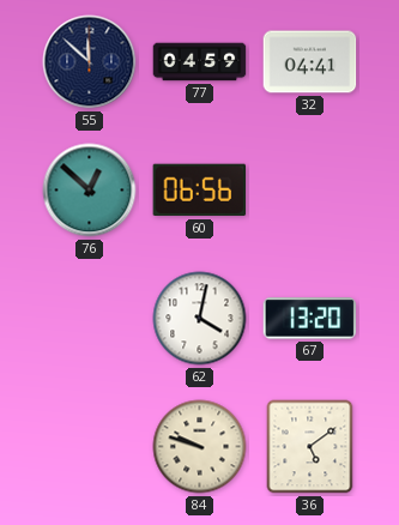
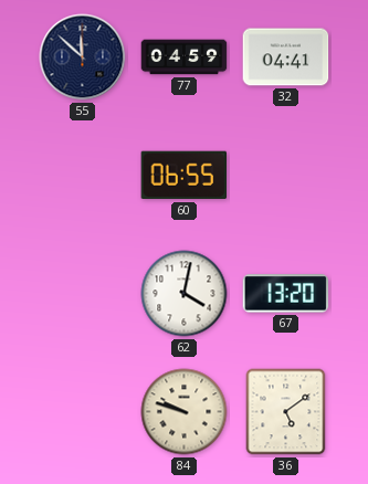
76: 12:52 -> none (90, 191)
60: 06:56 -> 06:55 (185, 176)
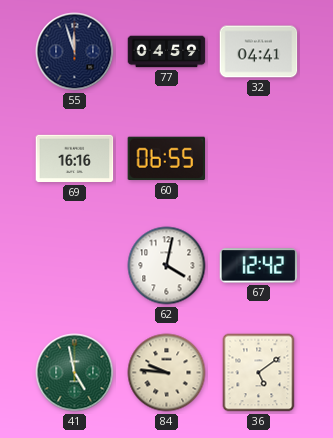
55: 11:52 -> 11:57 (75, 52)
69: none -> 16:16 (75, 159)
67: 13:20 -> 12:42 (259, 266)
41: none -> 4:58 (75, 373)
84: 9:48 -> 9:46 (167, 373)
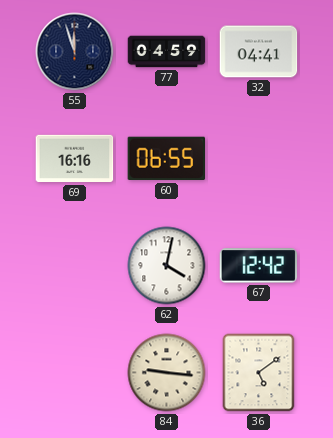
41: 4:58 -> none (75, 373)
84: 9:46 -> 9:16 (167, 373)
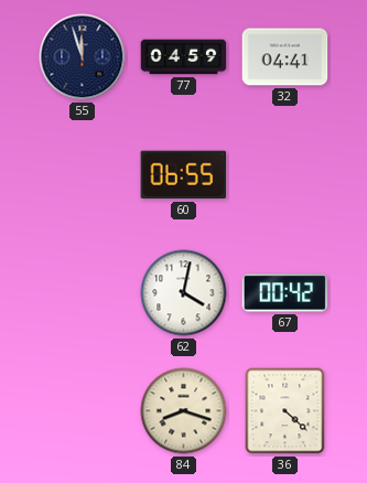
69: 16:16 -> none (75, 159)
67: 12:42 -> 00:42 (285, 293)
84: 9:16 -> 8:18 (184, 411)
36: 5:09 -> 4:22 (285, 411)
